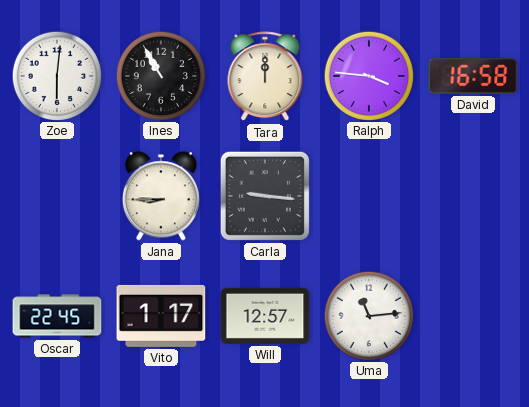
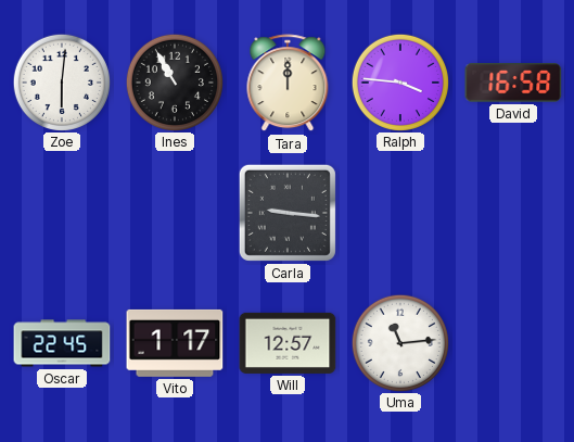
Jana: 8:45 -> none (161, 196)
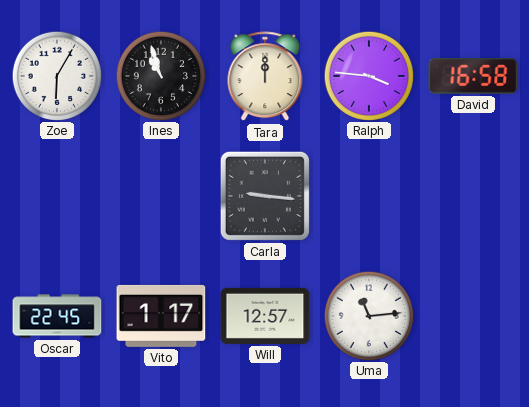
Zoe: 6:01 -> 6:05 (56, 75)
Ines: 10:55 -> 10:57 (160, 75)
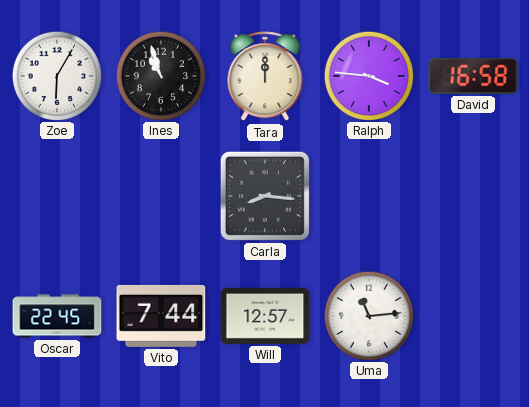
Carla: 9:16 -> 8:16 (265, 196)
Vito: 1:17 -> 7:44 (161, 316)
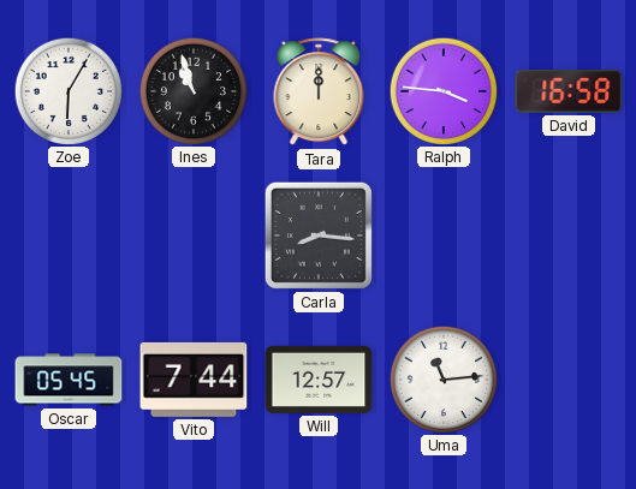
Oscar: 22:45 -> 05:45 (69, 380)
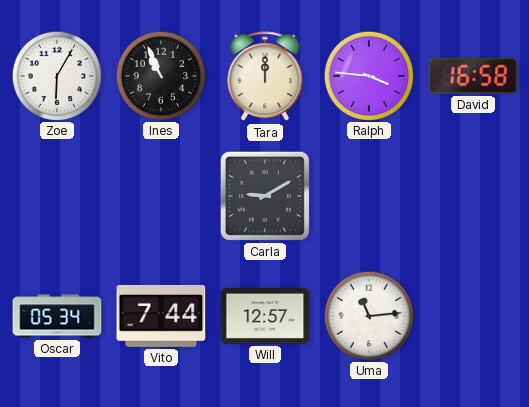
Ines: 10:57 -> 10:56 (160, 75)
Carla: 8:16 -> 9:10 (265, 196)
Oscar: 05:45 -> 05:34 (57, 316)
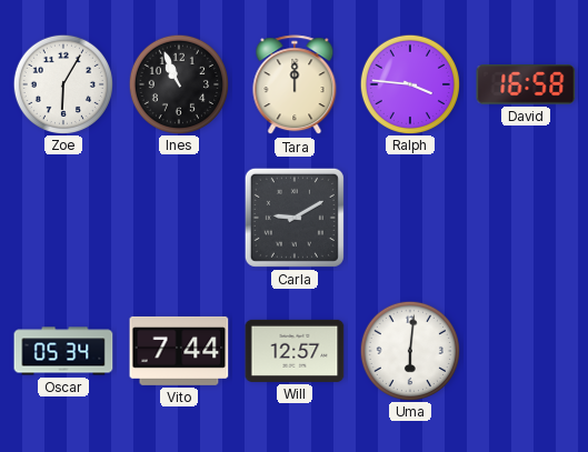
Uma: 11:14 -> 6:01 (409, 350)
